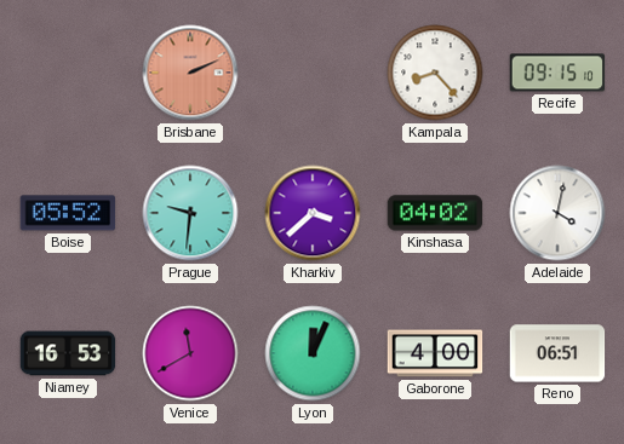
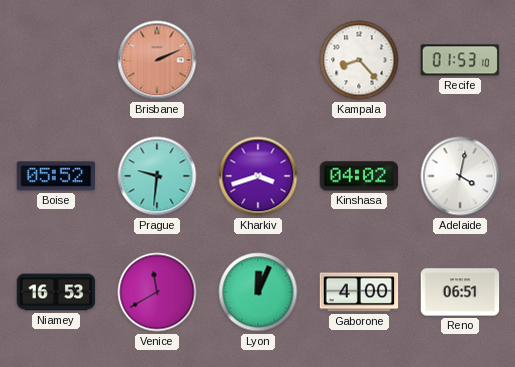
Recife: 09:15 -> 01:53 (460, 60)
Kharkiv: 3:38 -> 3:42 (258, 176)
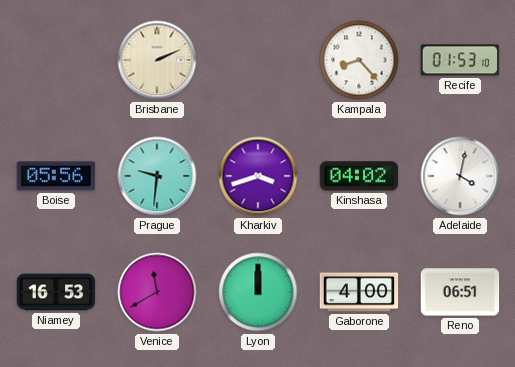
Brisbane dial: salmon -> cream (157, 60)
Boise: 05:52 -> 05:56 (56, 176)
Lyon: 12:04 -> 12:00 (258, 292)
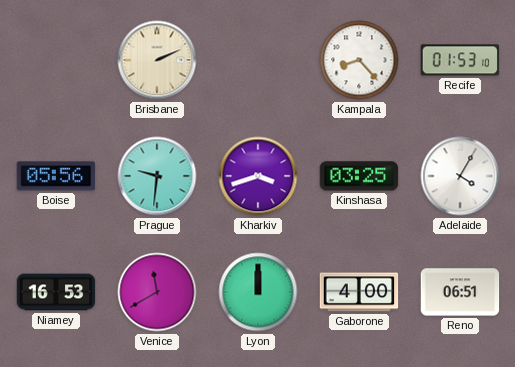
Kinshasa: 04:02 -> 03:25 (359, 176)
Adelaide: 4:02 -> 4:05 (460, 176)
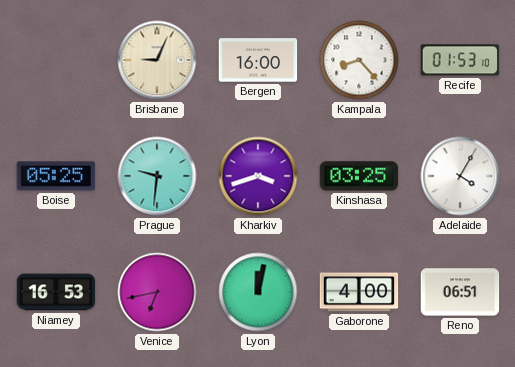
Brisbane: 2:11 -> 9:04 (157, 60)
Bergen: none -> 16:00 (258, 60)
Boise: 05:56 -> 05:25 (56, 176)
Venice: 11:40 -> 6:43 (157, 292)
Lyon: 12:00 -> 12:02 (258, 292)
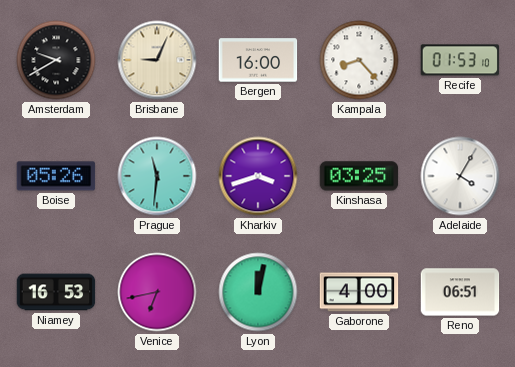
Amsterdam: none -> 9:40 (56, 60)
Boise: 05:25 -> 05:26 (56, 176)
Prague: 9:31 -> 11:31 (157, 176)
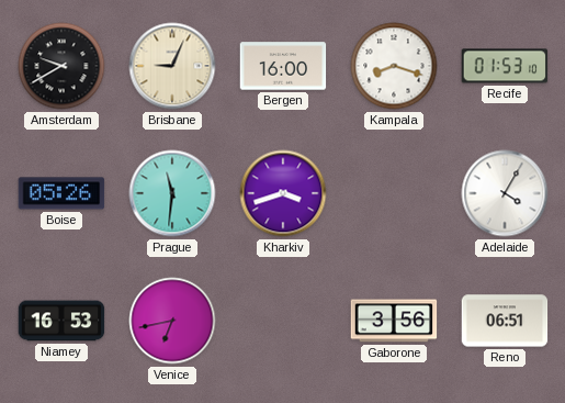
Kampala: 8:23 -> 8:18 (394, 66)
Kinshasa: 03:25 -> none (359, 176)
Lyon: 12:02 -> none (258, 292)
Gaborone: 4:00 -> 3:56 (394, 321)
